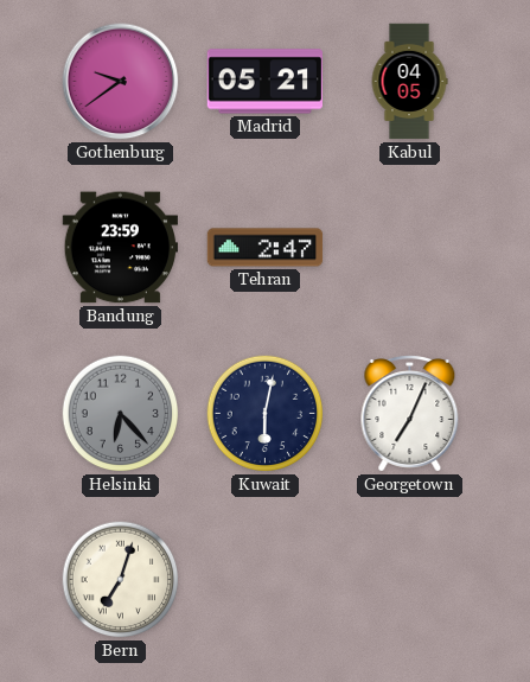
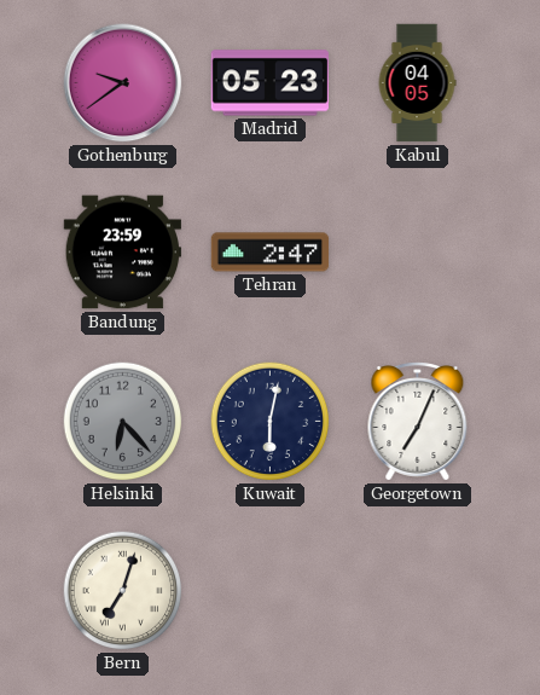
Madrid: 05:21 -> 05:23 (269, 83)
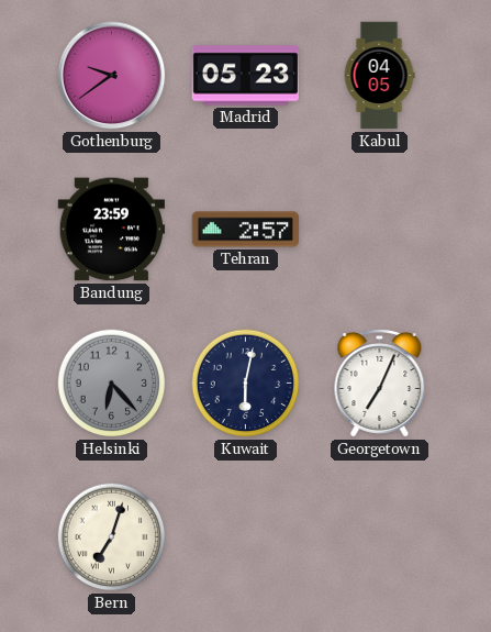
Tehran: 2:47 -> 2:57 (246, 230)
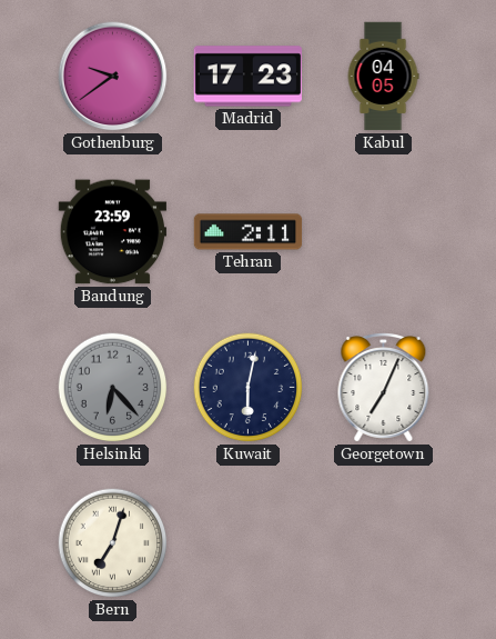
Madrid: 05:23 -> 17:23 (247, 77)
Tehran: 2:57 -> 2:11 (249, 232)
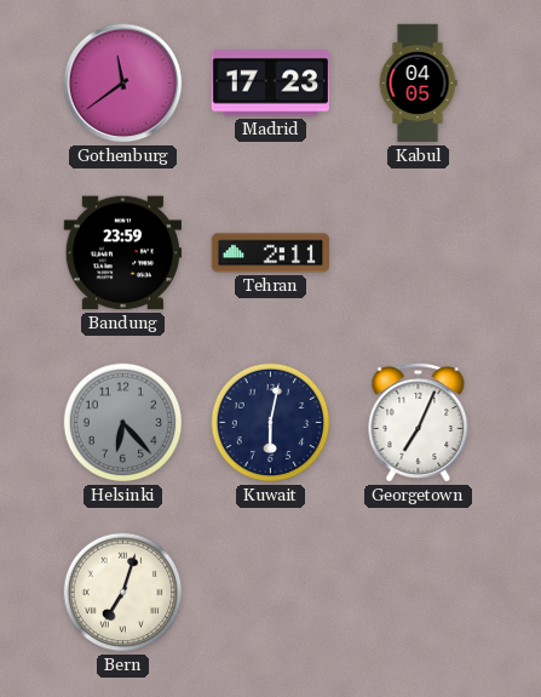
Gothenburg: 9:39 -> 11:39 (123, 84)
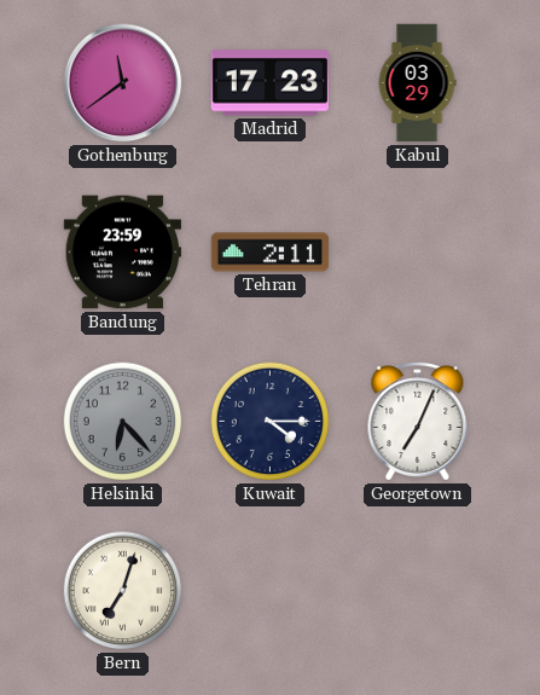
Kabul: 04:05 -> 03:29 (417, 83)
Kuwait: 6:02 -> 4:15 (271, 422)
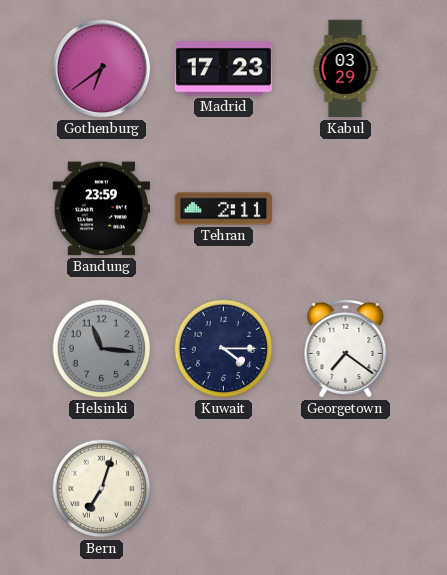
Gothenburg: 11:39 -> 6:39 (102, 69)
Helsinki: 6:23 -> 11:16 (102, 349)
Georgetown: 7:04 -> 7:21 (346, 349)
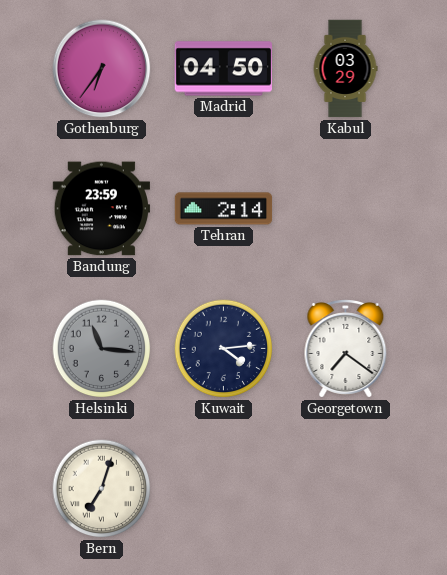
Gothenburg: 6:39 -> 6:36 (102, 69)
Madrid: 17:23 -> 04:50 (223, 69)
Tehran: 2:11 -> 2:14 (224, 209)
Kuwait: 4:15 -> 4:14 (224, 349)
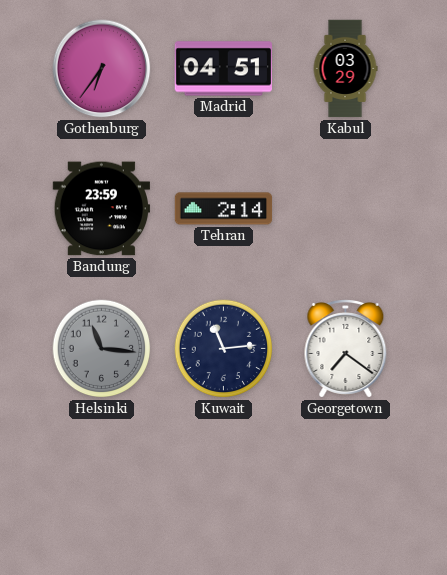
Madrid: 04:50 -> 04:51 (223, 69)
Kuwait: 4:14 -> 11:14 (224, 349)
Bern: 7:03 -> none (102, 489)
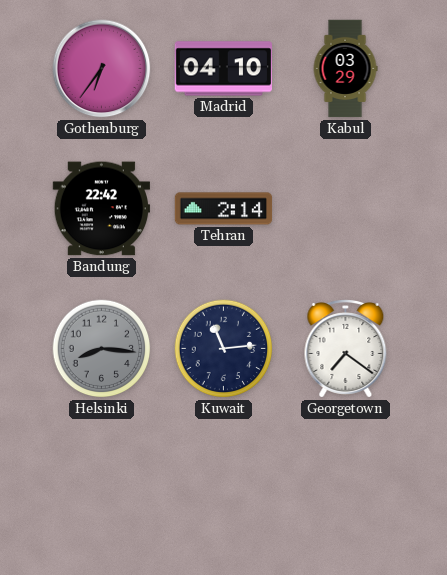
Madrid: 04:51 -> 04:10 (223, 69)
Bandung: 23:59 -> 22:42 (101, 209)
Helsinki: 11:16 -> 8:16 (102, 349)
